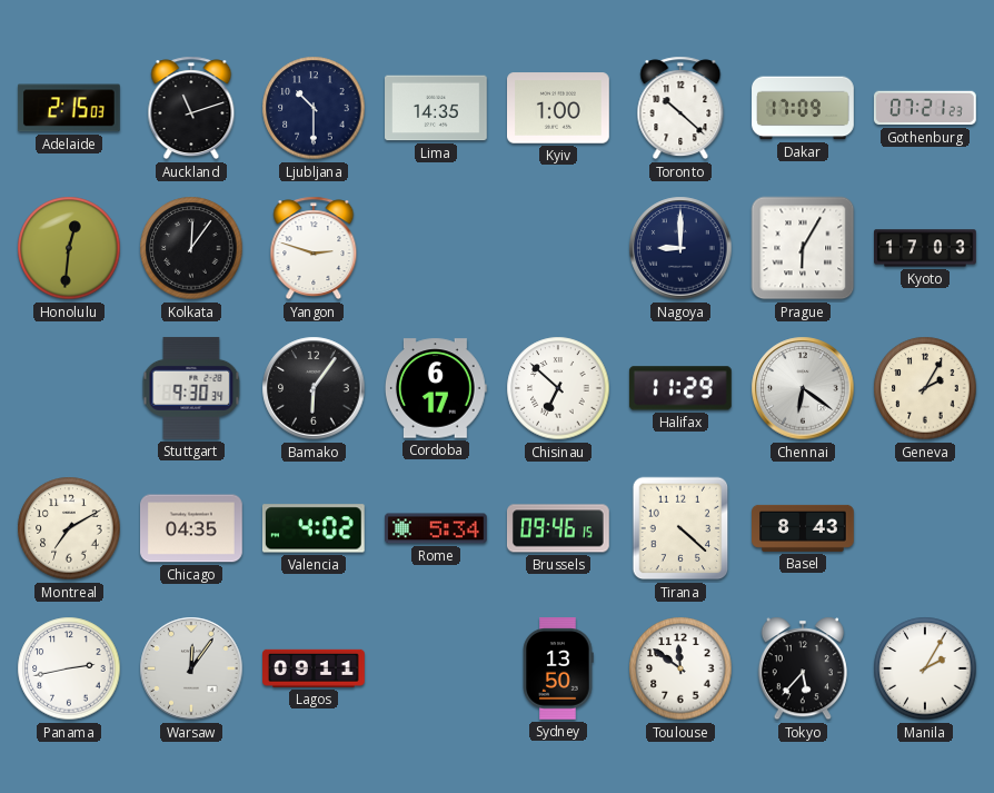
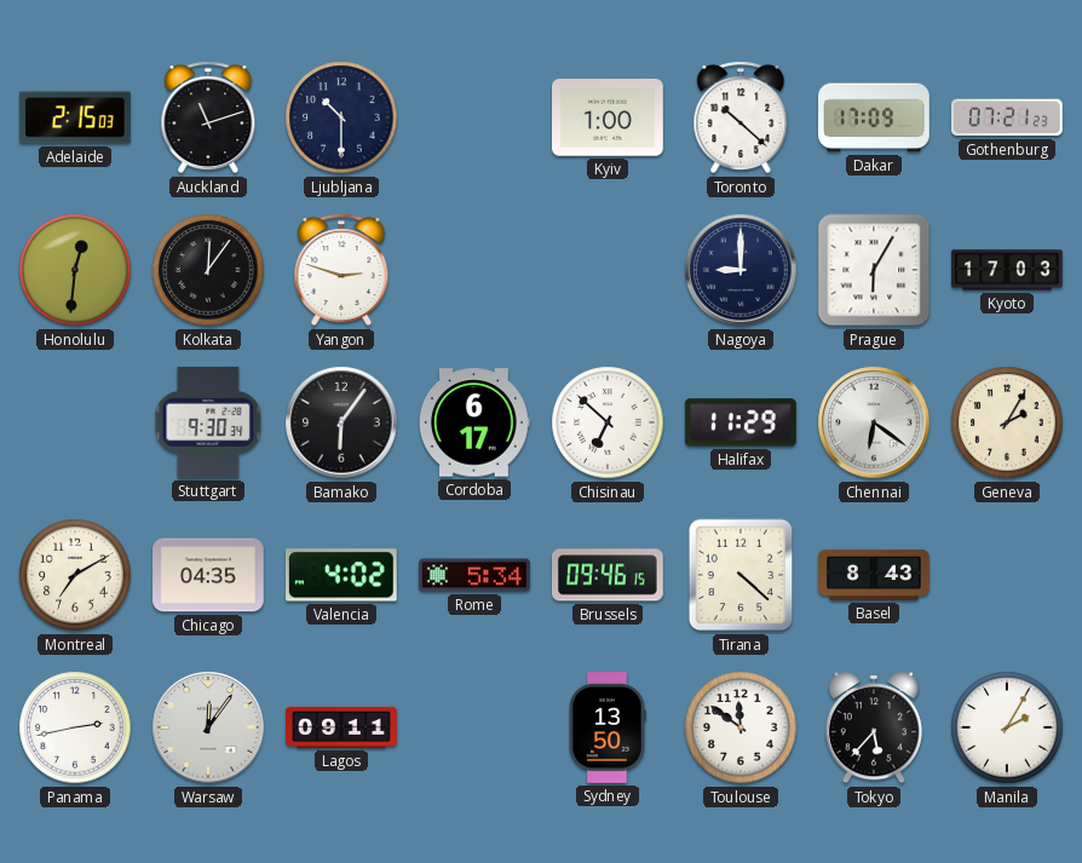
Lima: 14:35 -> none (437, 108)
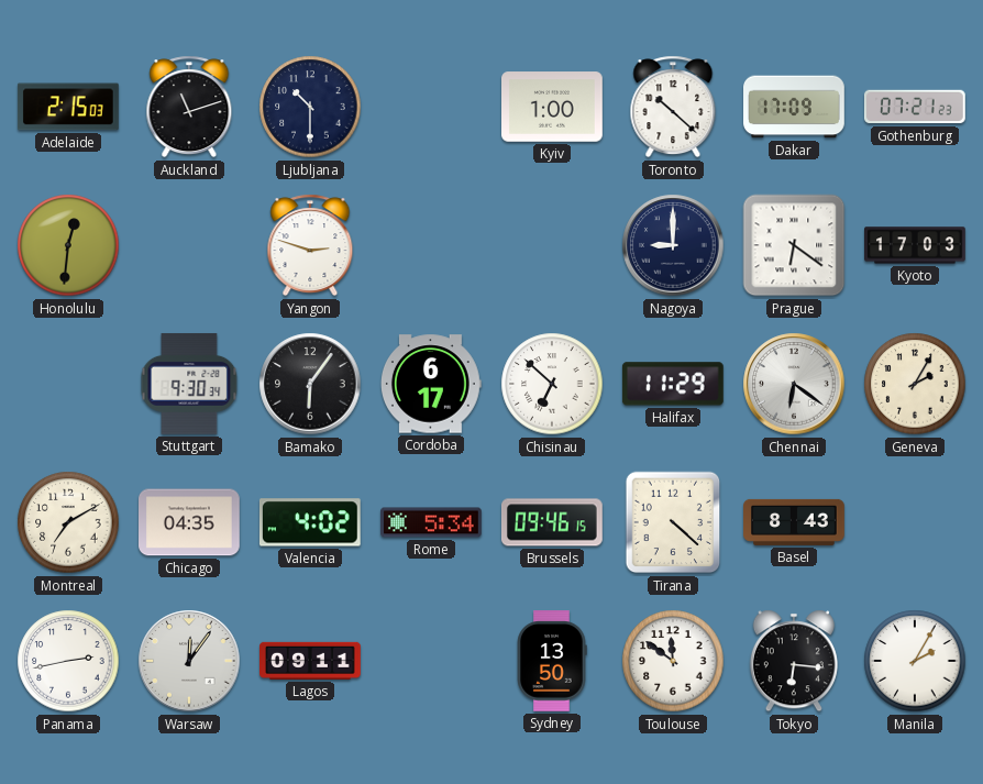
Kolkata: 12:06 -> none (208, 270)
Prague: 6:05 -> 6:21 (794, 245)
Tokyo: 5:37 -> 6:16 (794, 661)
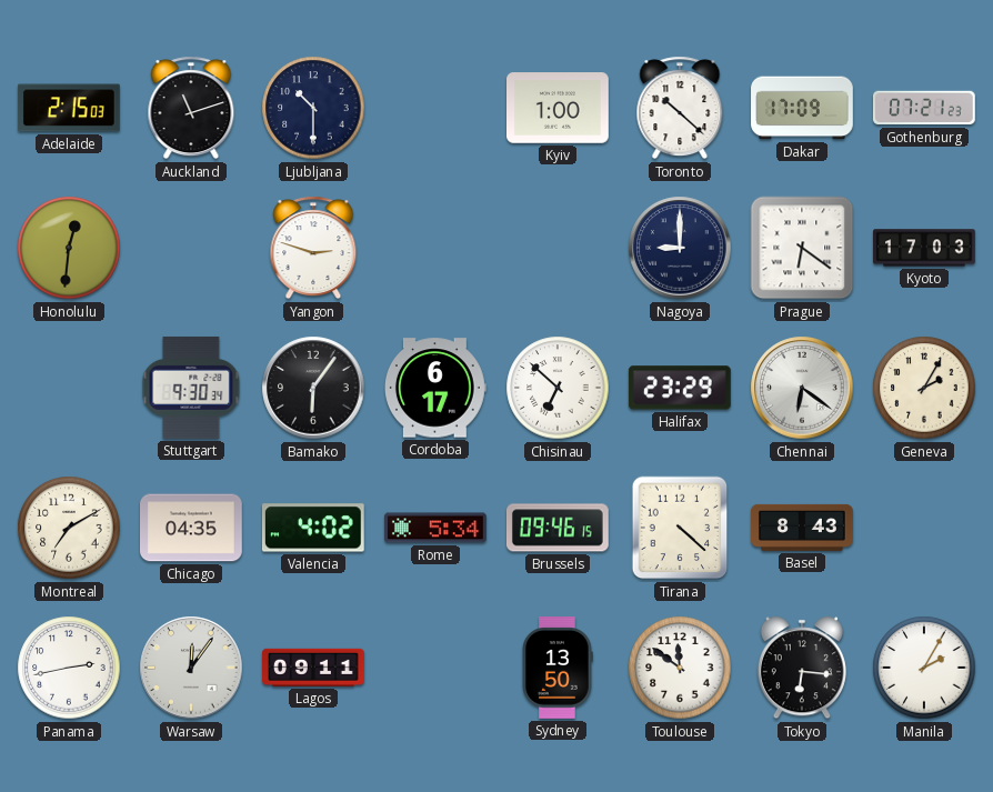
Halifax: 11:29 -> 23:29 (680, 388)
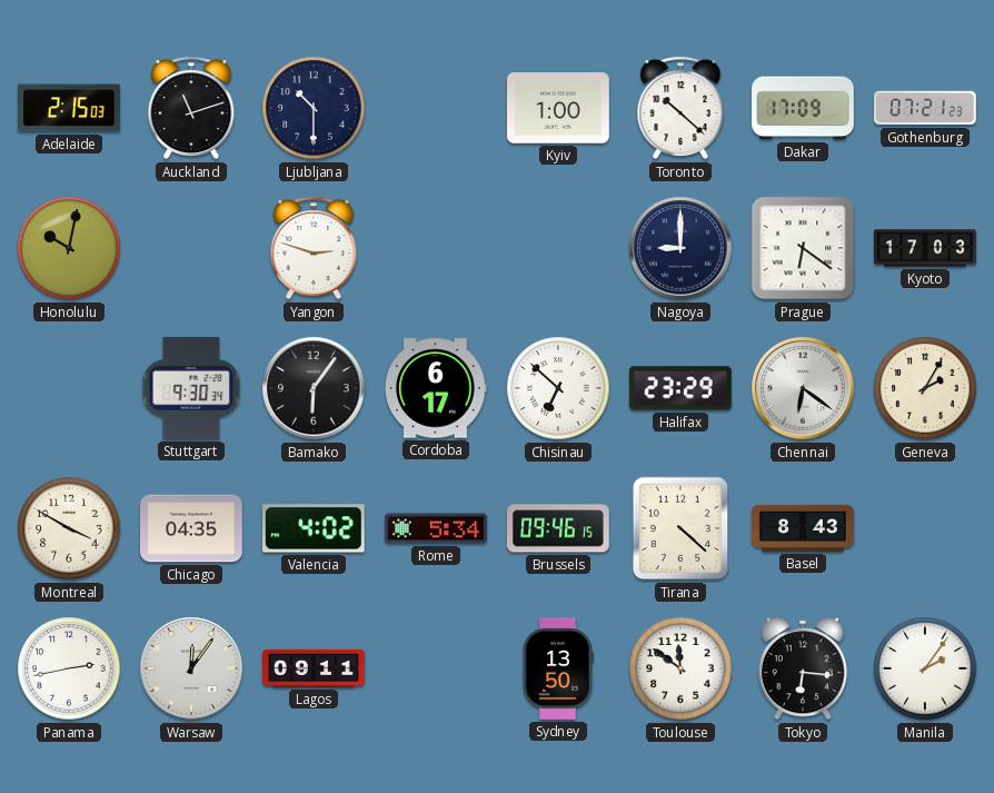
Honolulu: 12:31 -> 10:02 (69, 248)
Montreal: 7:10 -> 3:50 (69, 528)
Manila: 2:05 -> 2:06 (925, 668)
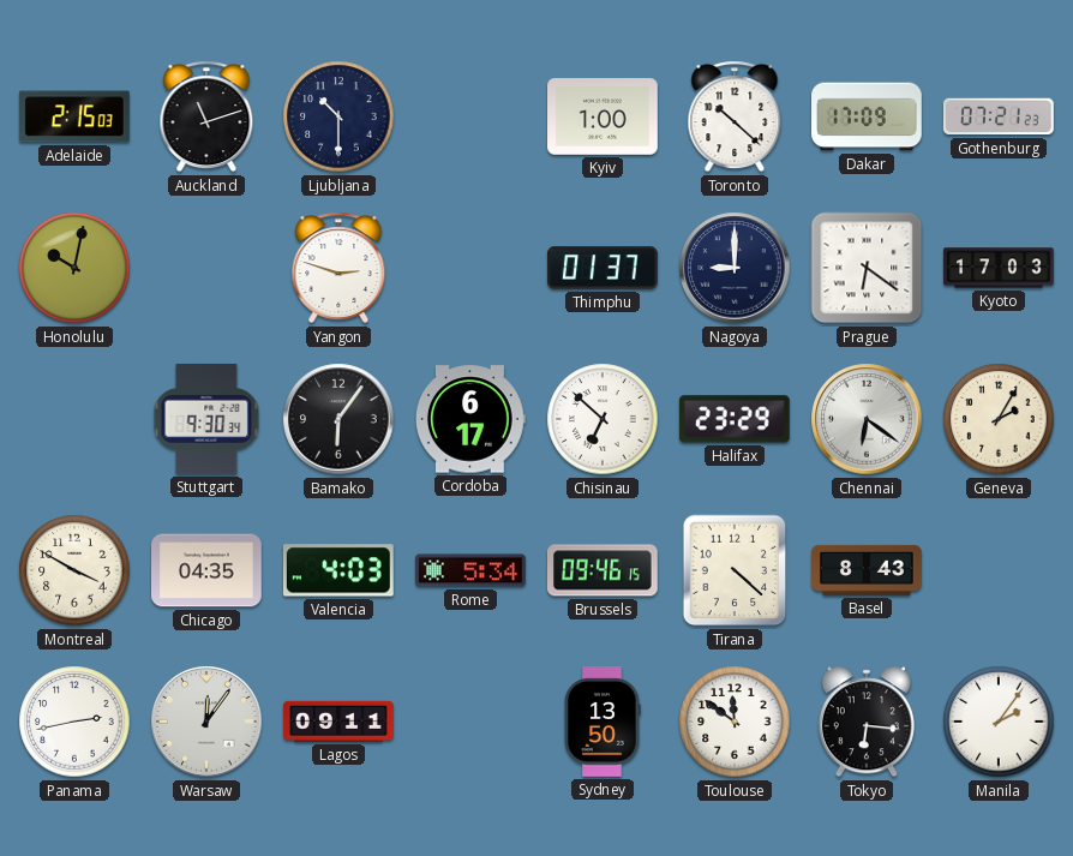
Thimphu: none -> 01:37 (604, 268)
Valencia: 4:02 -> 4:03 (338, 570)
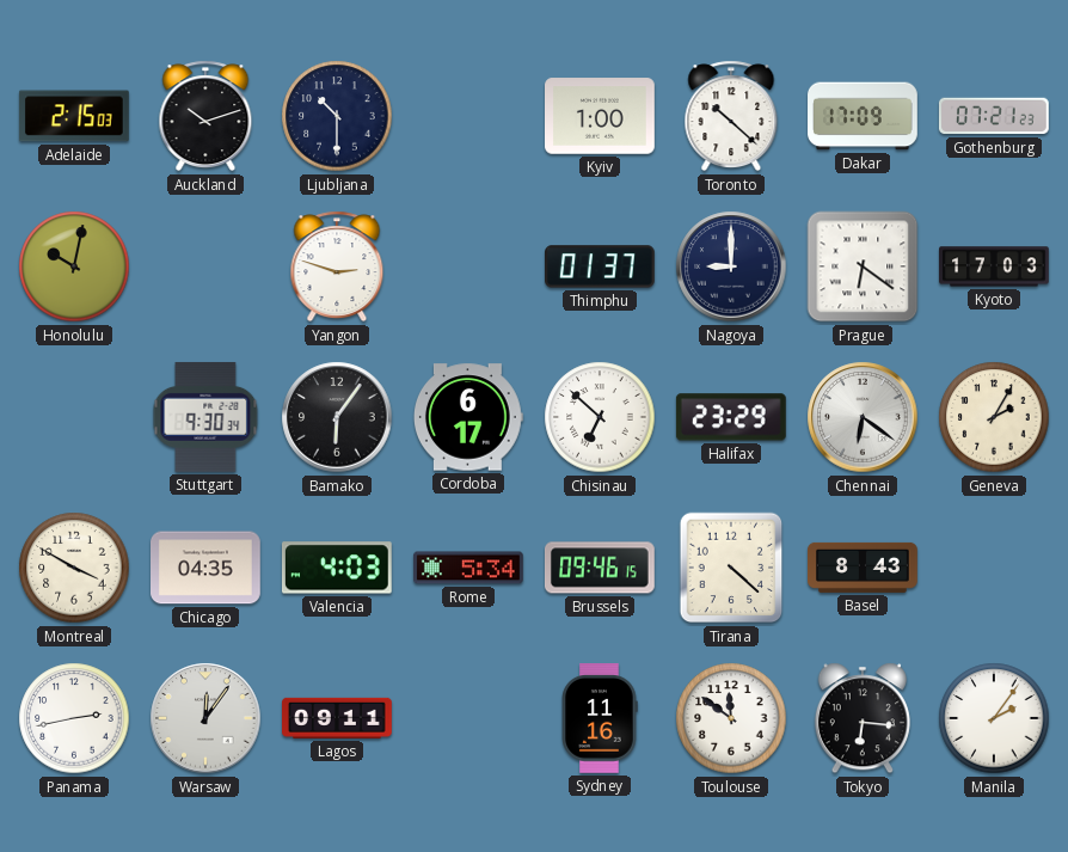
Auckland: 11:12 -> 10:12 (205, 116)
Sydney: 13:50 -> 11:16 (600, 719)
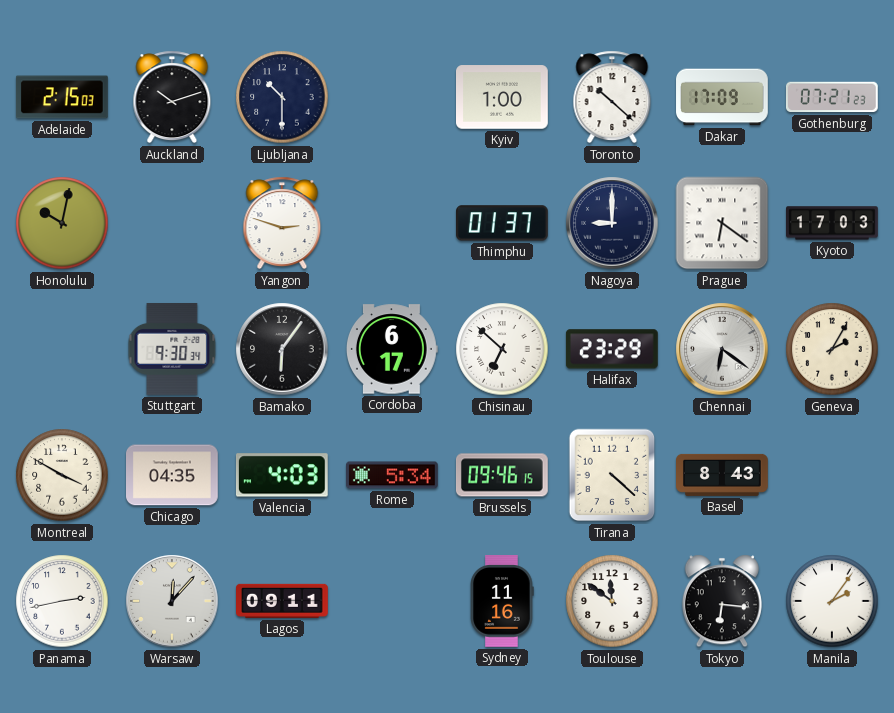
Warsaw: 12:06 -> 12:07 (172, 601)
